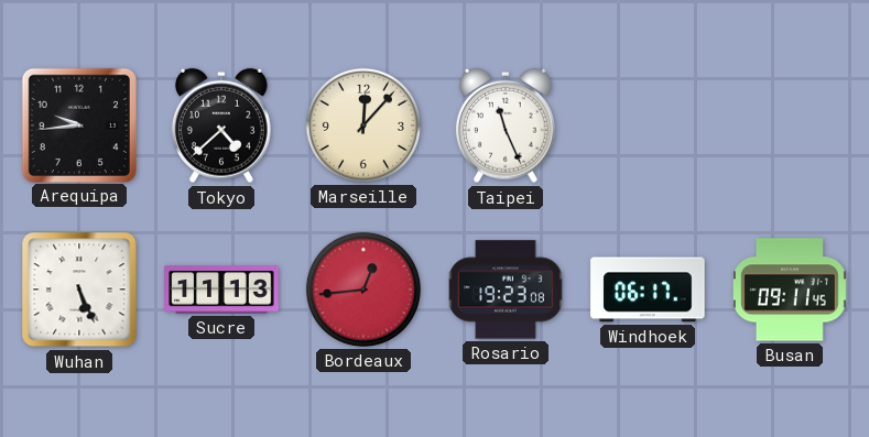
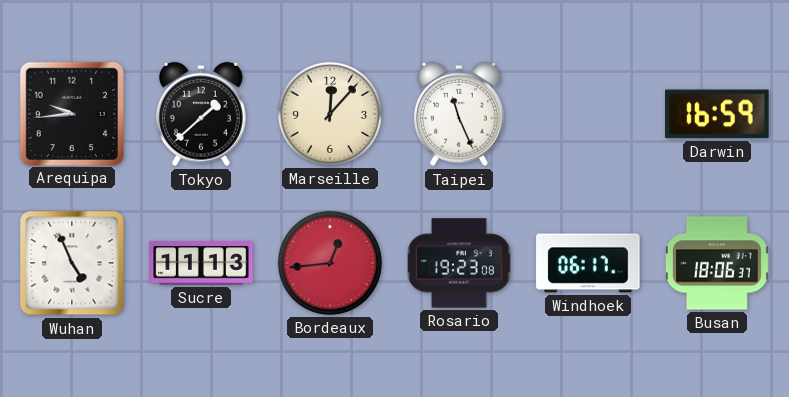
Tokyo: 4:38 -> 1:38 (201, 114)
Darwin: none -> 16:59 (717, 114)
Wuhan: 5:26 -> 4:56 (72, 263)
Busan: 09:11 -> 18:06 (718, 263)
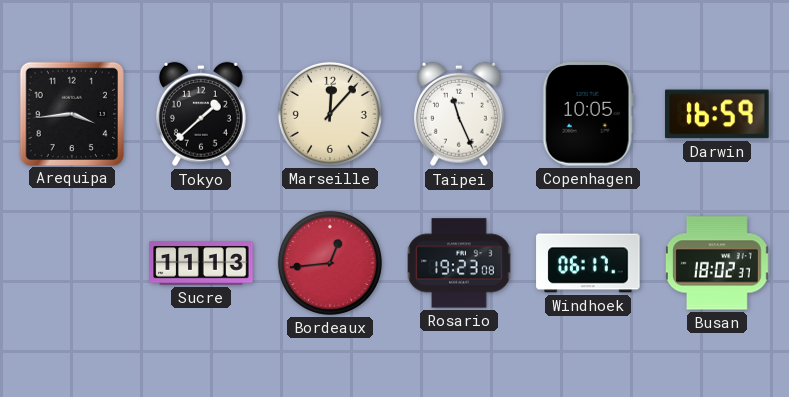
Arequipa: 9:44 -> 3:44 (71, 113)
Copenhagen: none -> 10:05 (588, 114)
Wuhan: 4:56 -> none (72, 263)
Busan: 18:06 -> 18:02 (718, 263)
